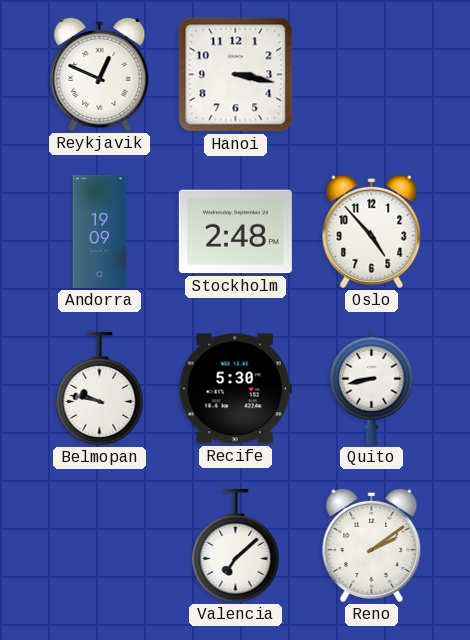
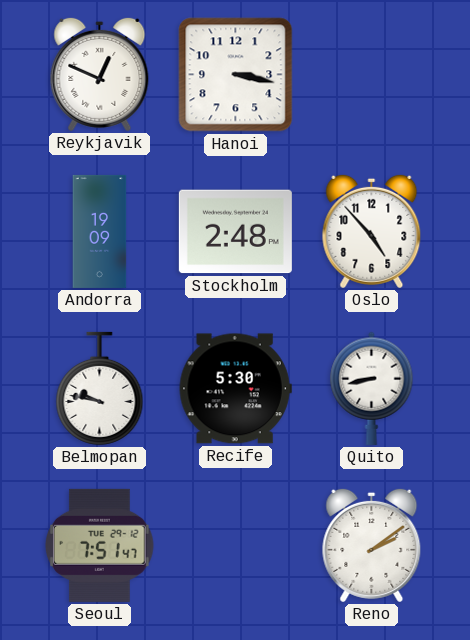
Seoul: none -> 7:51 (100, 545)
Valencia: 7:08 -> none (236, 545)
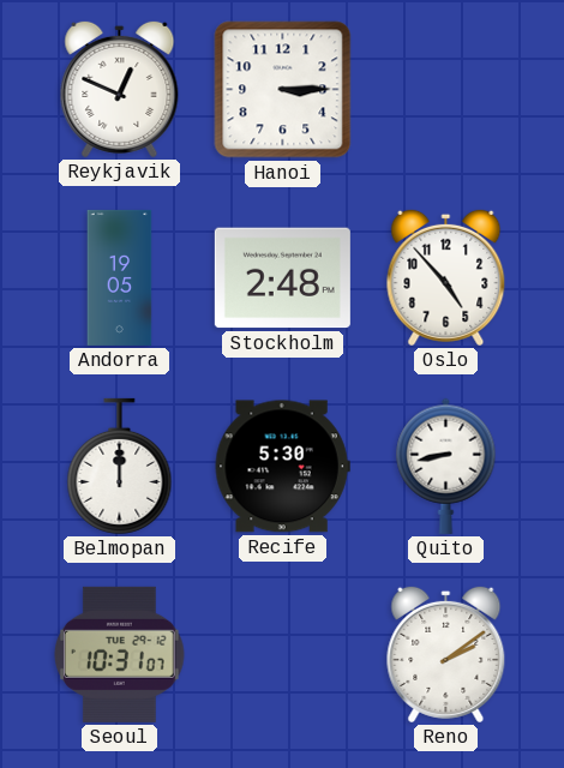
Hanoi: 3:17 -> 3:15 (283, 90)
Andorra: 19:09 -> 19:05 (120, 277)
Belmopan: 9:47 -> 12:00 (120, 466)
Seoul: 7:51 -> 10:31 (120, 654)
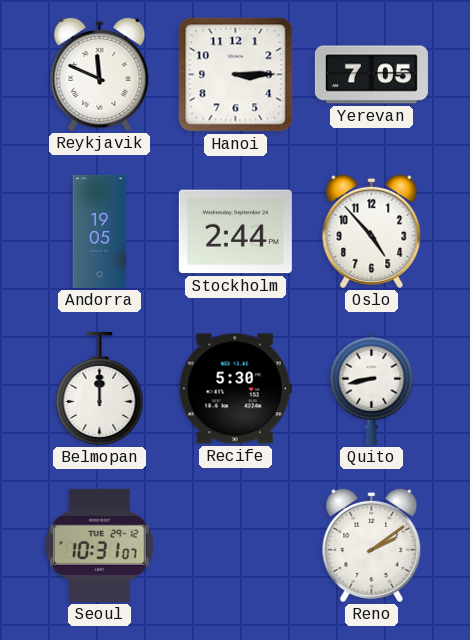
Reykjavik: 12:49 -> 11:49 (100, 74)
Yerevan: none -> 7:05 (371, 75)
Stockholm: 2:48 -> 2:44 (235, 232)
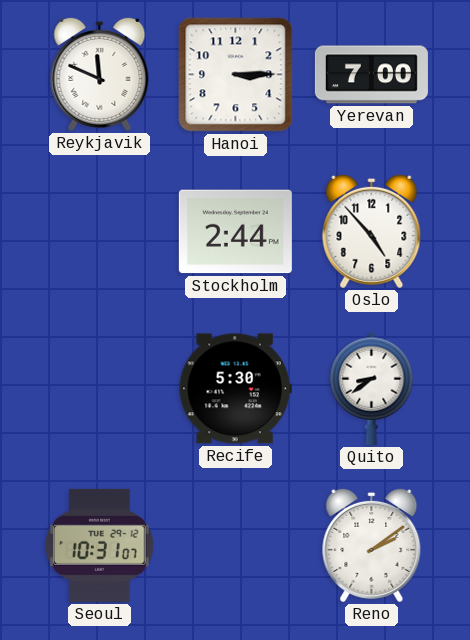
Yerevan: 7:05 -> 7:00 (371, 75)
Andorra: 19:05 -> none (100, 231)
Belmopan: 12:00 -> none (100, 388)
Quito: 8:43 -> 8:39 (372, 388)
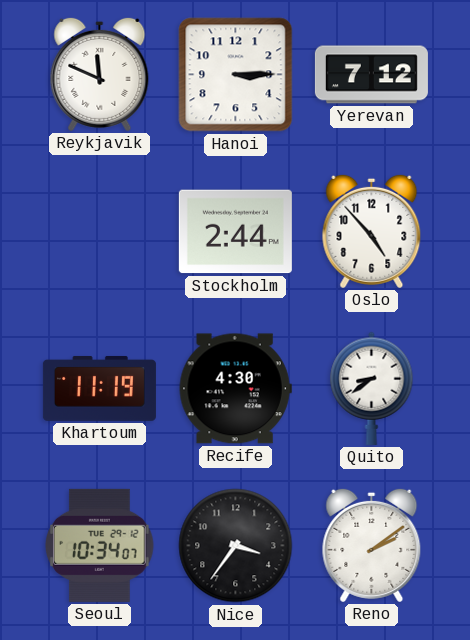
Yerevan: 7:00 -> 7:12 (371, 75)
Khartoum: none -> 11:19 (99, 388)
Recife: 5:30 -> 4:30 (235, 389)
Seoul: 10:31 -> 10:34 (100, 545)
Nice: none -> 3:36 (236, 546)
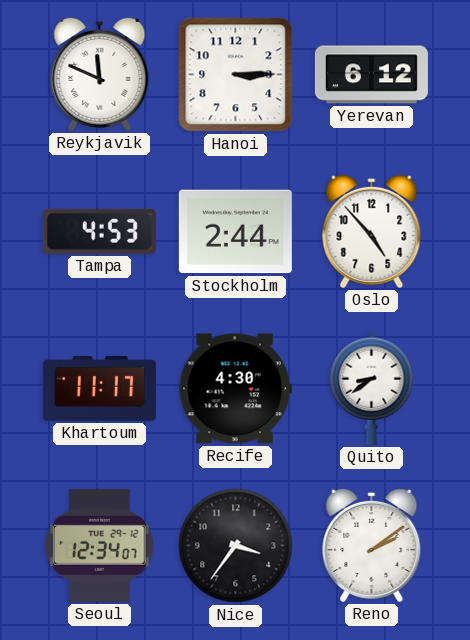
Yerevan: 7:12 -> 6:12 (371, 75)
Tampa: none -> 4:53 (99, 231)
Khartoum: 11:19 -> 11:17 (99, 388)
Seoul: 10:34 -> 12:34 (100, 545)
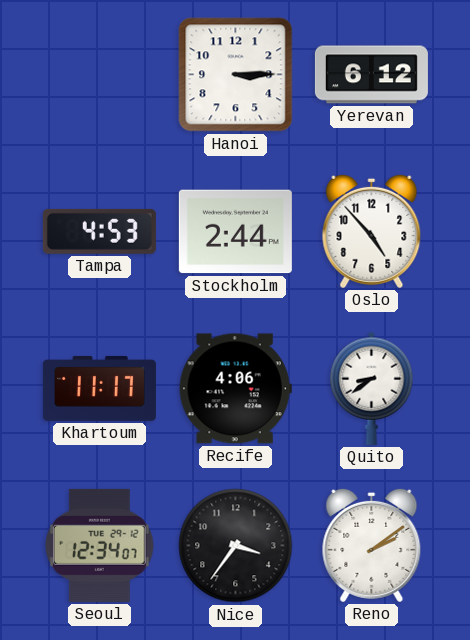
Reykjavik: 11:49 -> none (100, 74)
Recife: 4:30 -> 4:06 (235, 389)
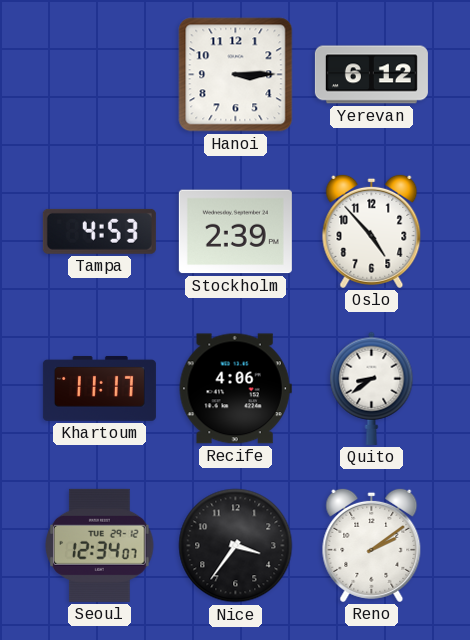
Stockholm: 2:44 -> 2:39 (235, 232)
